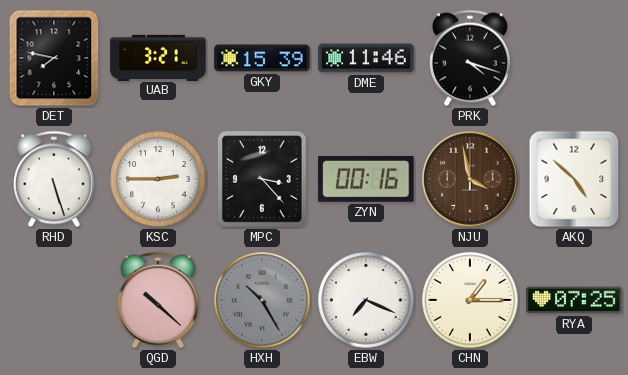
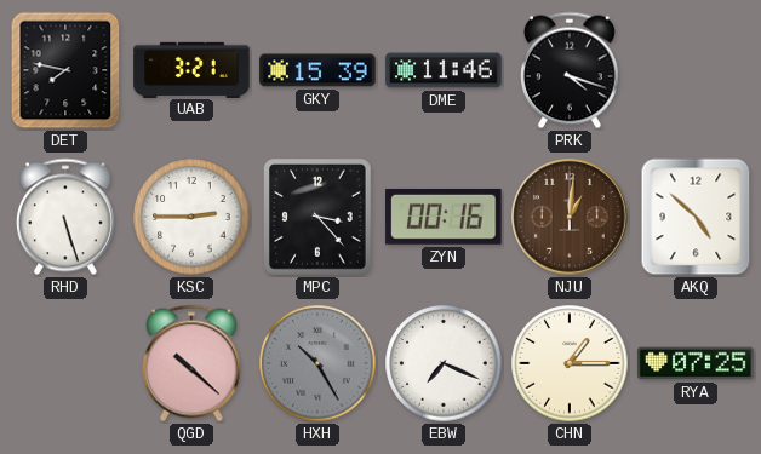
NJU: 3:58 -> 1:01 (570, 217)
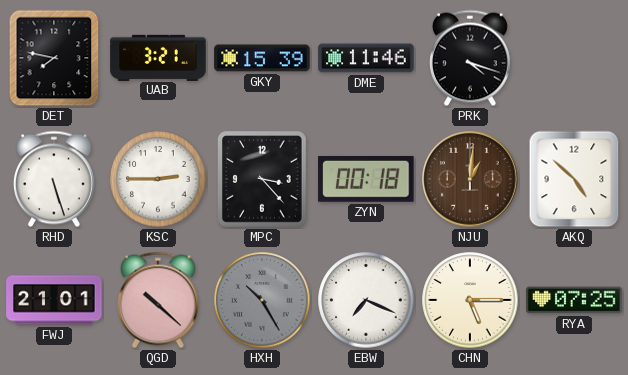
ZYN: 00:16 -> 00:18 (366, 179)
FWJ: none -> 21:01 (54, 300)
CHN: 1:15 -> 5:15 (470, 300)
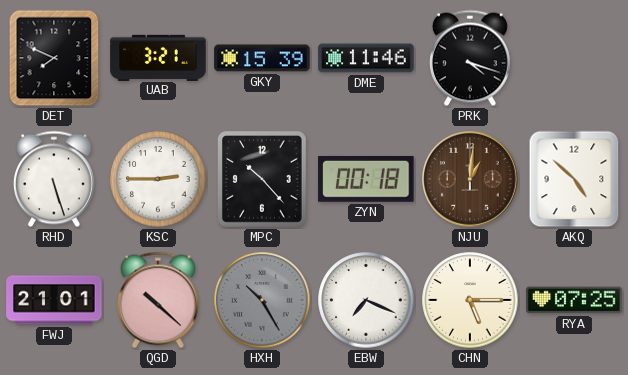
DET: 7:47 -> 7:49 (54, 58)
MPC: 3:23 -> 10:23 (262, 179)
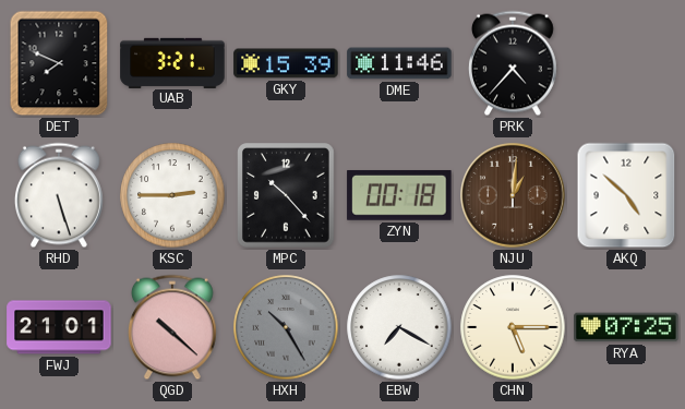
PRK: 4:18 -> 4:37 (513, 63)
EBW: 7:19 -> 7:20 (399, 327)
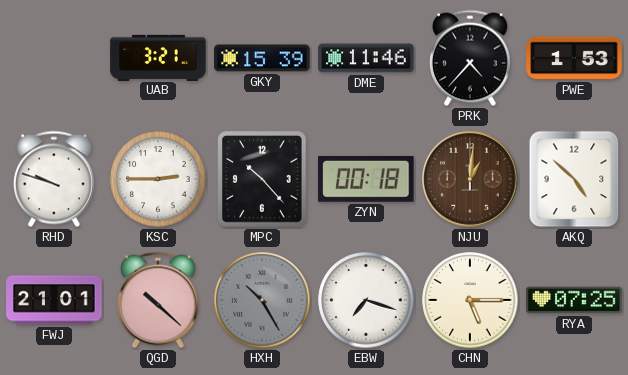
DET: 7:49 -> none (59, 63)
PWE: none -> 1:53 (574, 58)
RHD: 5:27 -> 9:48 (54, 179)
EBW: 7:20 -> 7:18 (366, 300)
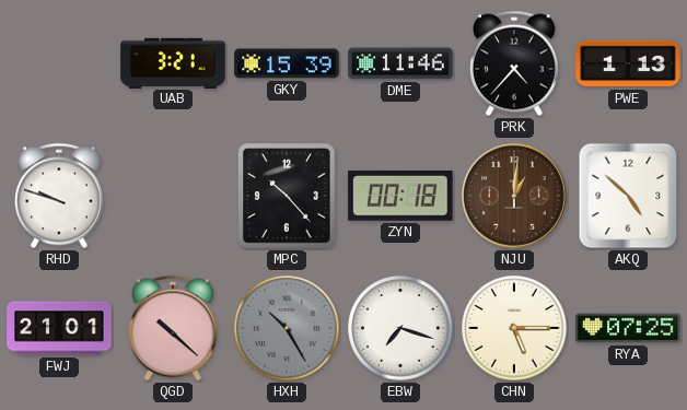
PWE: 1:53 -> 1:13 (628, 63)
KSC: 2:45 -> none (158, 179)
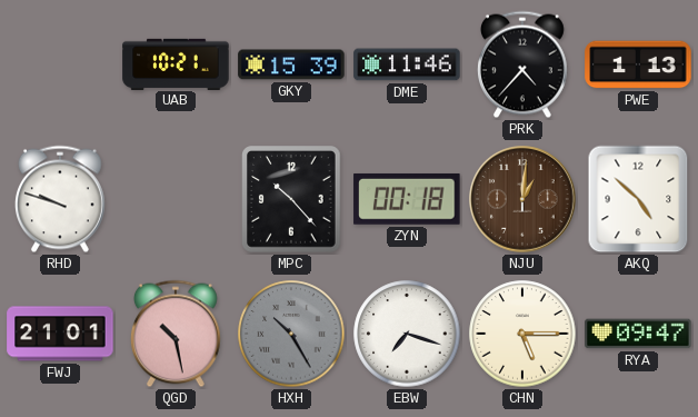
UAB: 3:21 -> 10:21 (176, 63)
QGD: 10:22 -> 10:28 (176, 334)
RYA: 07:25 -> 09:47 (638, 334)
